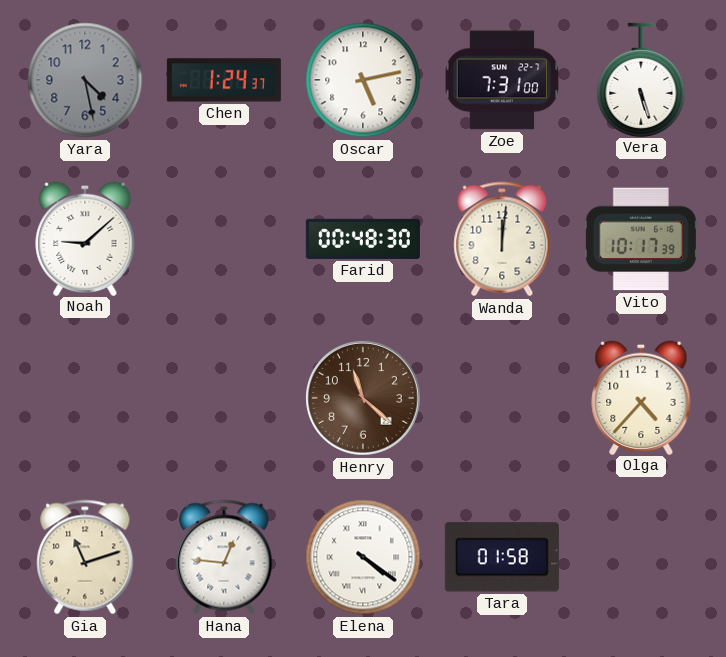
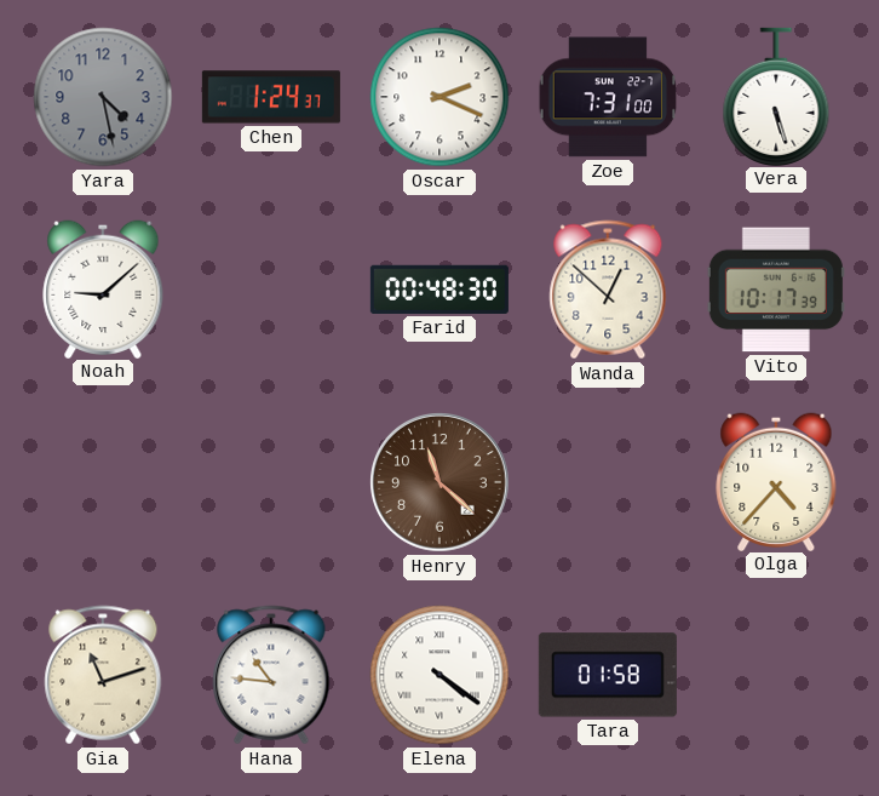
Oscar: 5:13 -> 2:19 (439, 97)
Wanda: 12:01 -> 12:52 (608, 290)
Hana: 12:46 -> 10:46 (271, 675)
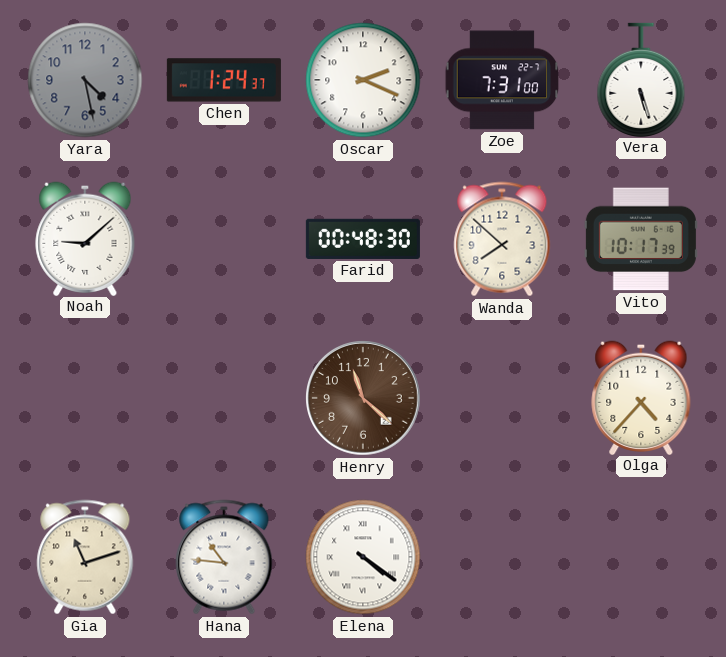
Wanda: 12:52 -> 7:52 (502, 239)
Tara: 01:58 -> none (608, 675)
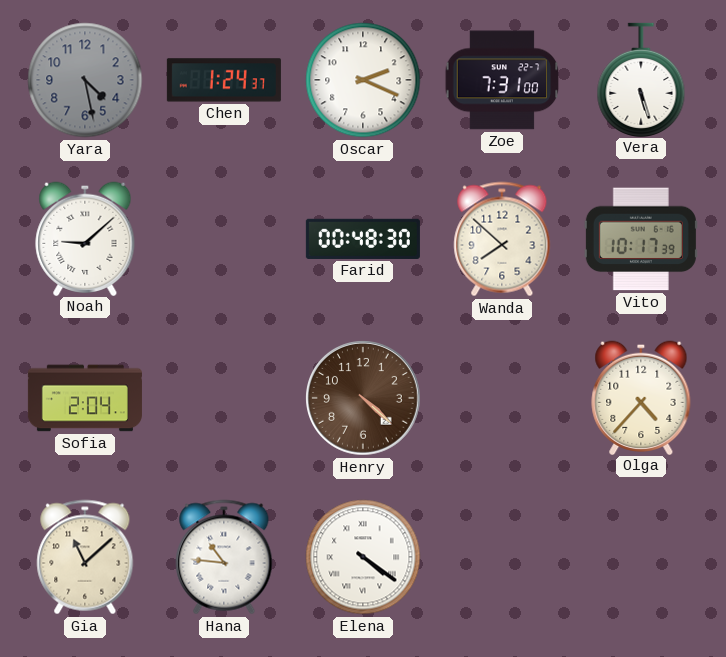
Sofia: none -> 2:04 (85, 398)
Henry: 11:22 -> 4:22 (364, 399)
Gia: 11:12 -> 11:08 (85, 557)
